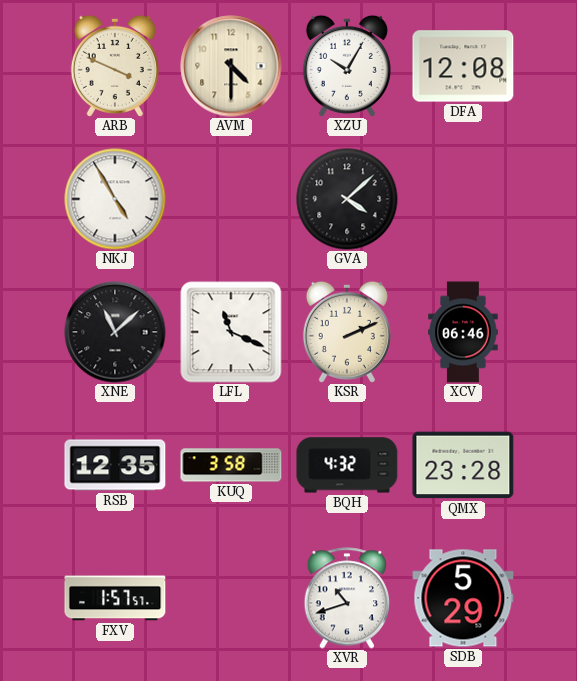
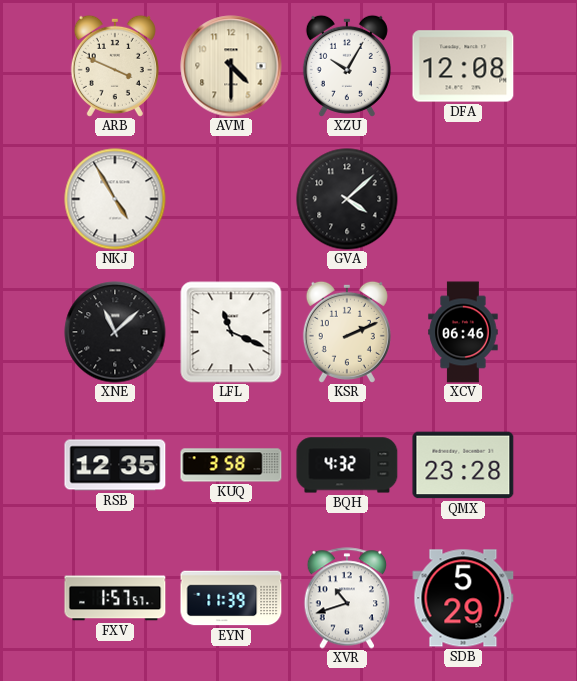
EYN: none -> 11:39 (231, 598)
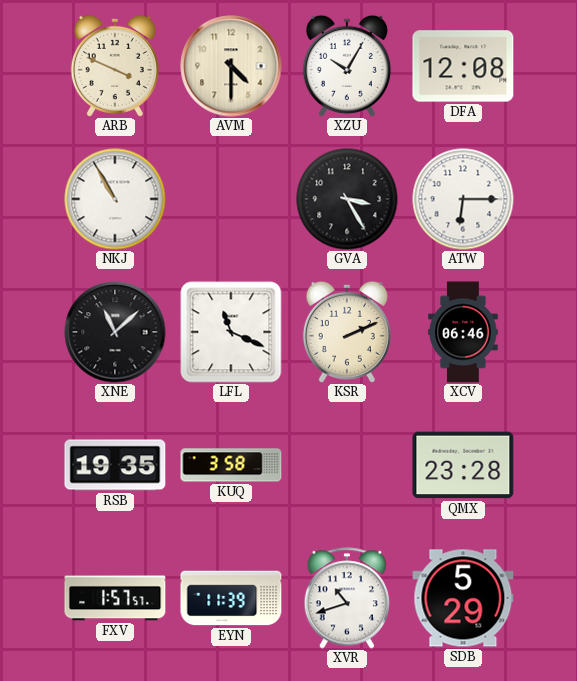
NKJ: 4:55 -> 10:55 (115, 199)
GVA: 4:08 -> 3:25 (347, 199)
ATW: none -> 6:15 (463, 199)
RSB: 12:35 -> 19:35 (115, 465)
BQH: 4:32 -> none (347, 465)
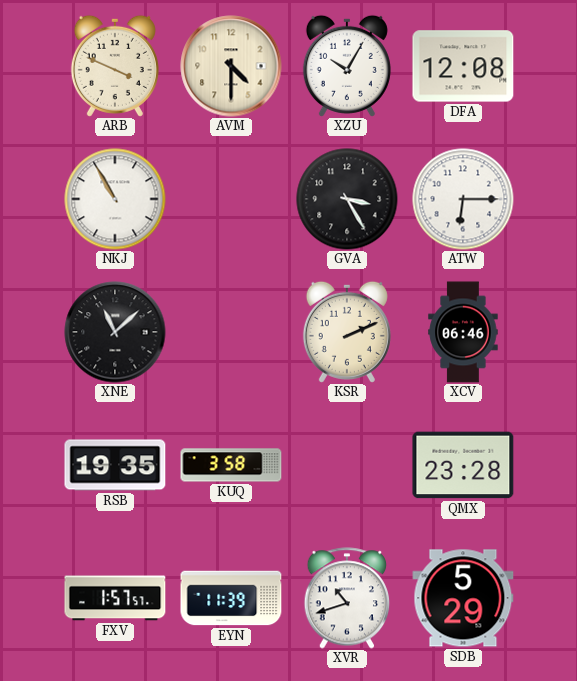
LFL: 11:19 -> none (231, 332)
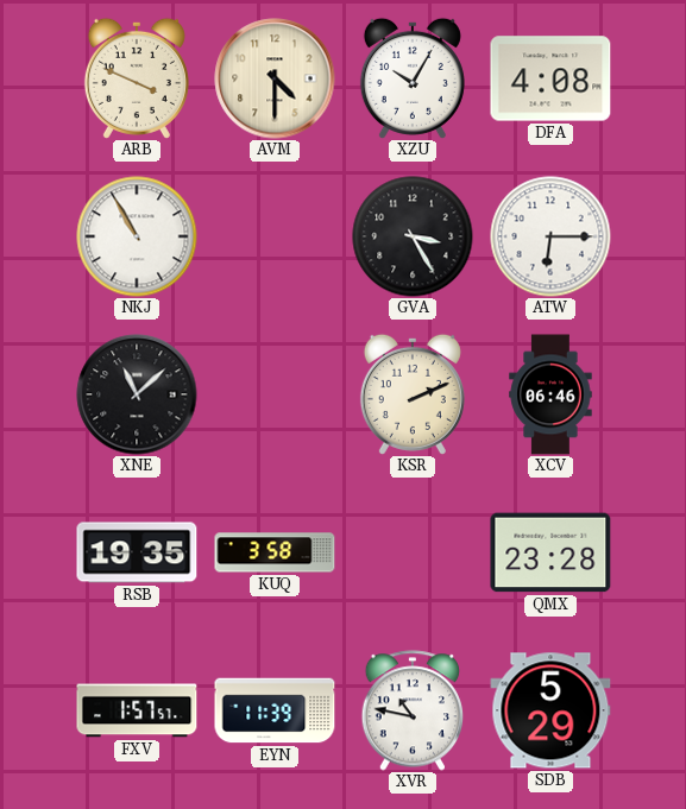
DFA: 12:08 -> 4:08 (550, 78)
XVR: 10:42 -> 10:47 (413, 710)
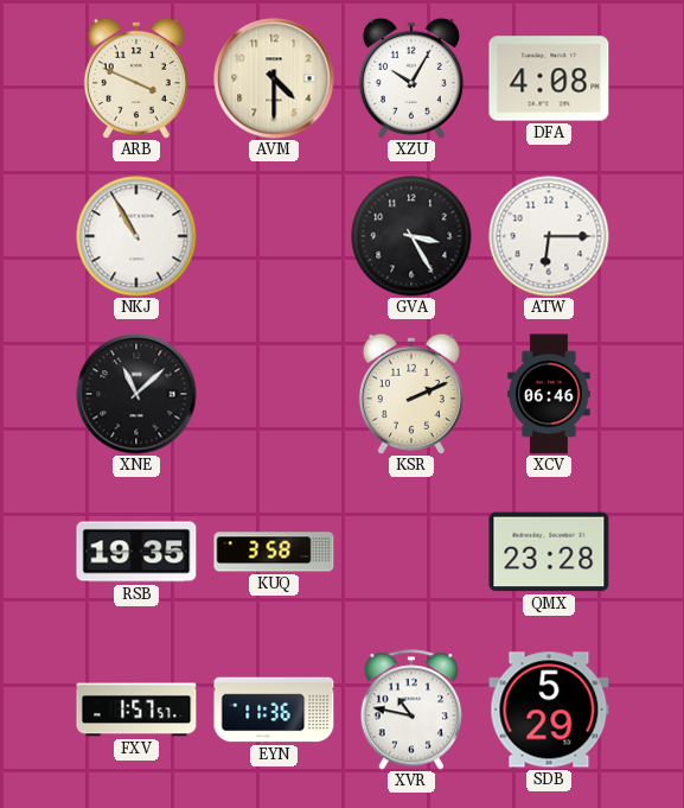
EYN: 11:39 -> 11:36 (274, 710)
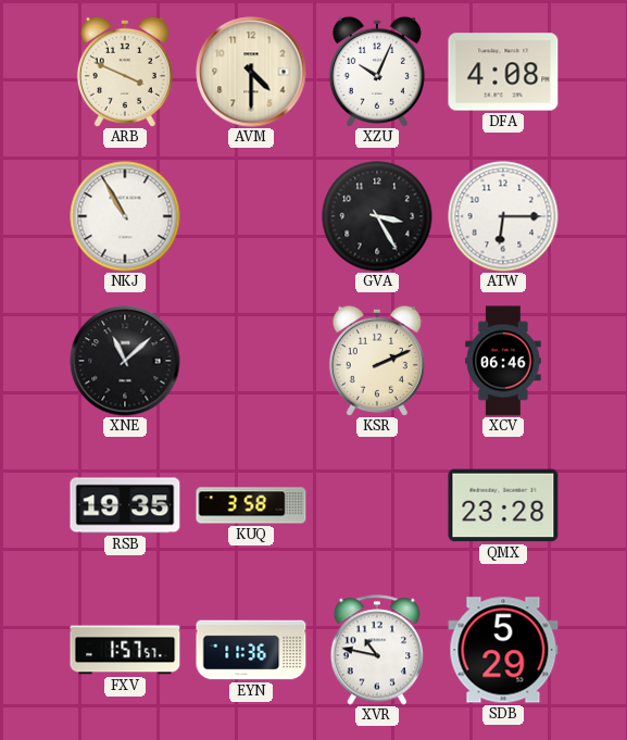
XZU: 10:05 -> 10:04 (377, 72)
